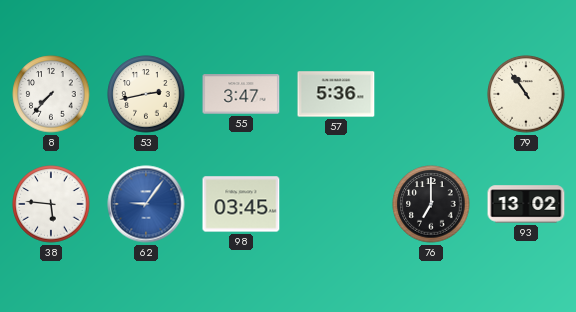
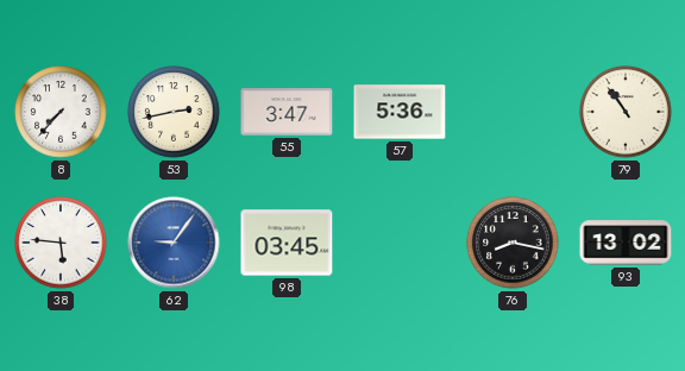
76: 7:00 -> 8:17 (513, 243)
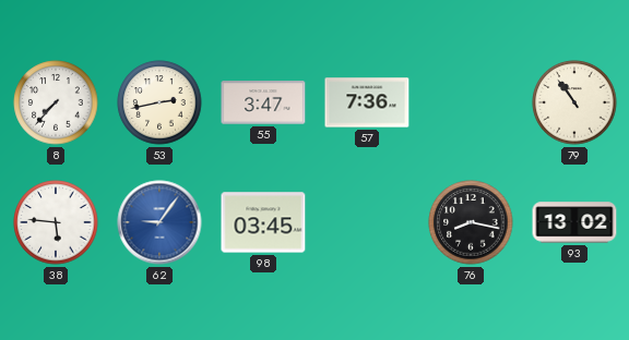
57: 5:36 -> 7:36 (367, 102)
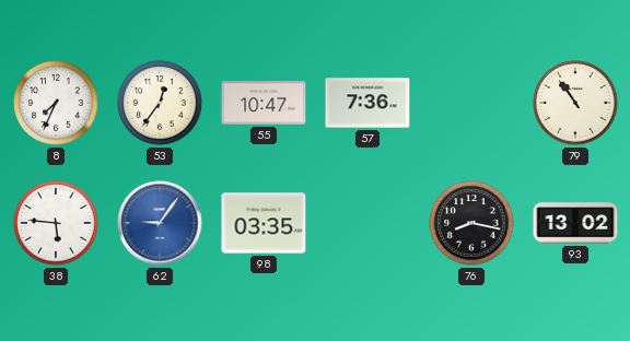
8: 7:37 -> 7:34 (56, 103)
53: 2:43 -> 12:36 (160, 103)
55: 3:47 -> 10:47 (264, 103)
98: 03:45 -> 03:35 (264, 223)
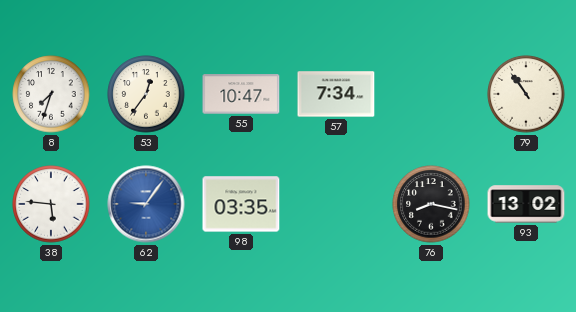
8: 7:34 -> 7:33 (51, 94)
57: 7:36 -> 7:34 (336, 94)
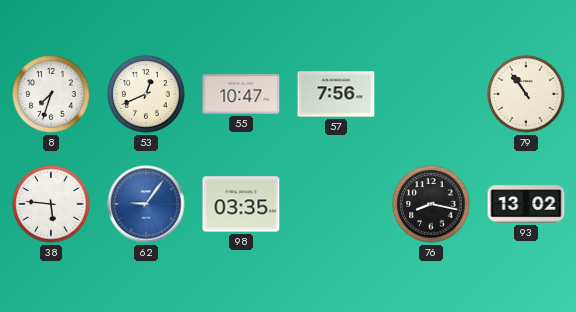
53: 12:36 -> 12:41 (146, 94)
57: 7:34 -> 7:56 (336, 94)
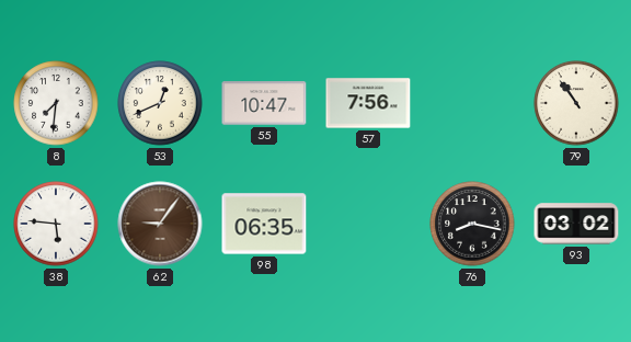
8: 7:33 -> 7:31 (56, 103)
62 dial: blue -> brown (160, 224)
98: 03:35 -> 06:35 (264, 224)
93: 13:02 -> 03:02 (576, 224)
